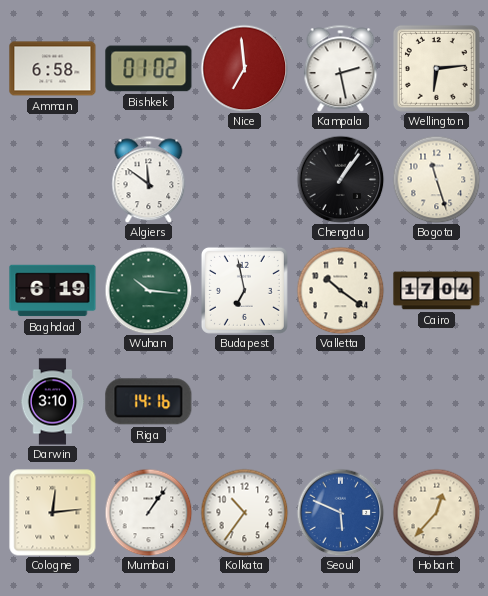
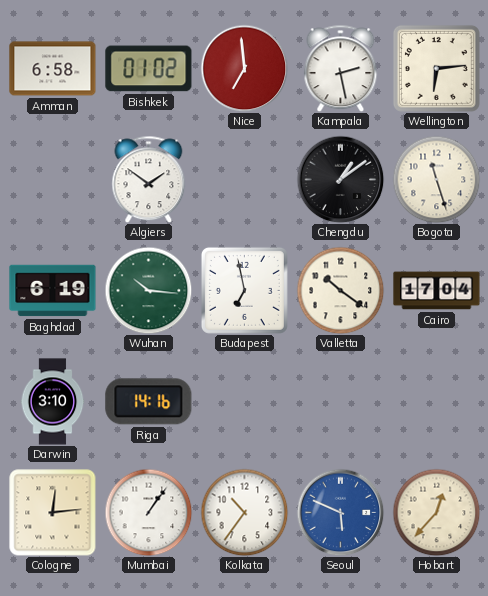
Algiers: 11:51 -> 1:51 (149, 179)
Chengdu: 1:06 -> 1:09 (340, 179)
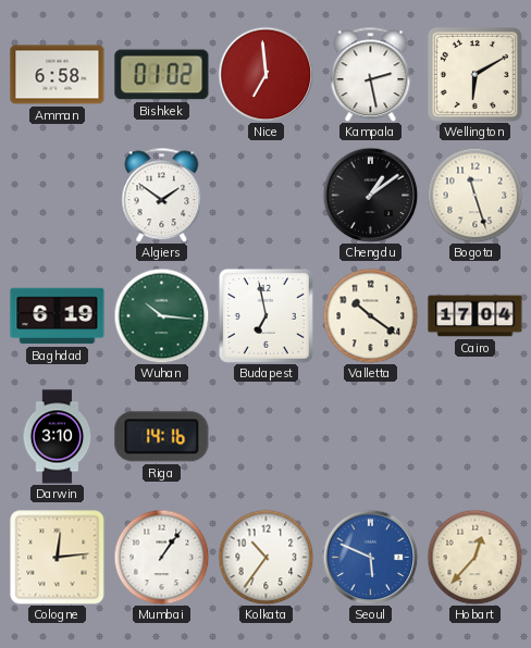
Wellington: 6:14 -> 6:10 (474, 74)
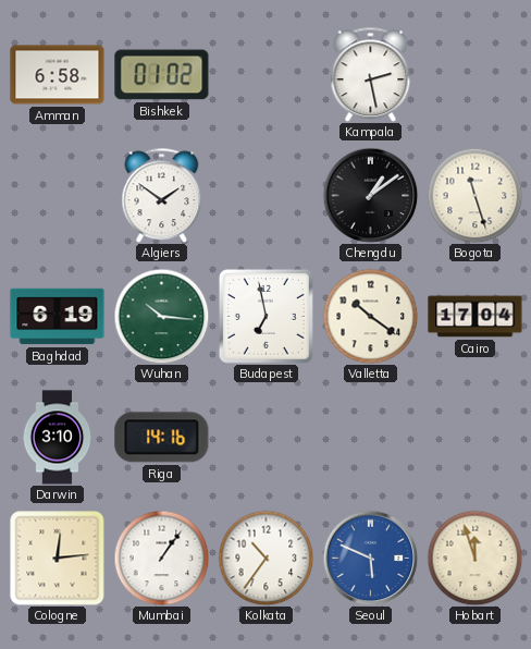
Nice: 6:59 -> none (265, 74)
Wellington: 6:10 -> none (474, 74)
Hobart: 12:37 -> 11:57 (474, 558)
